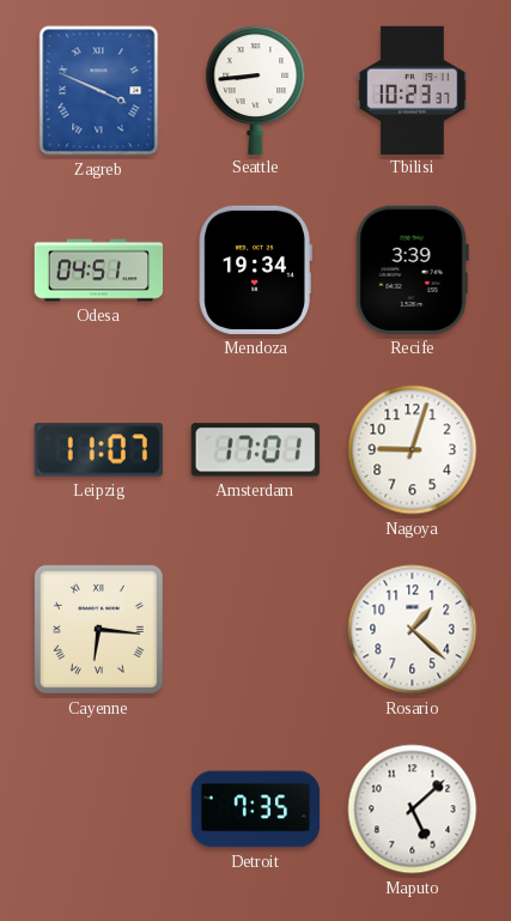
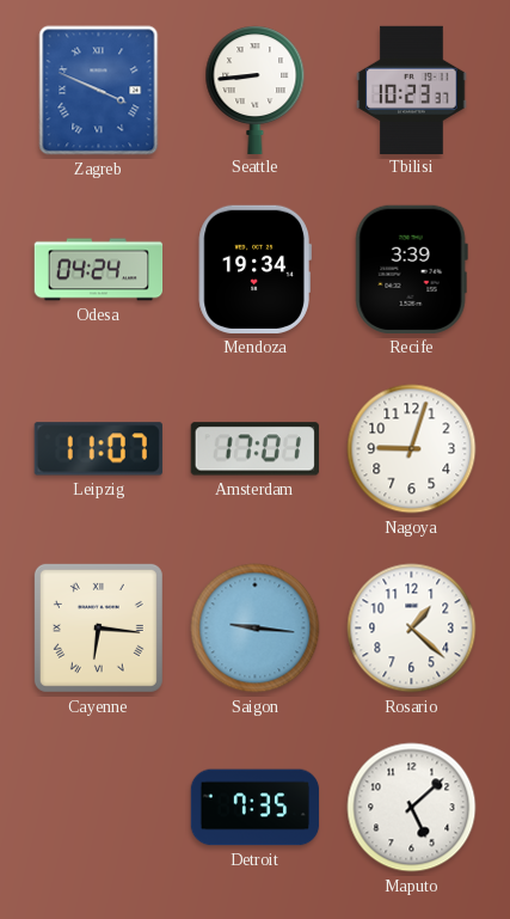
Odesa: 04:51 -> 04:24 (99, 270)
Saigon: none -> 9:16 (256, 629)
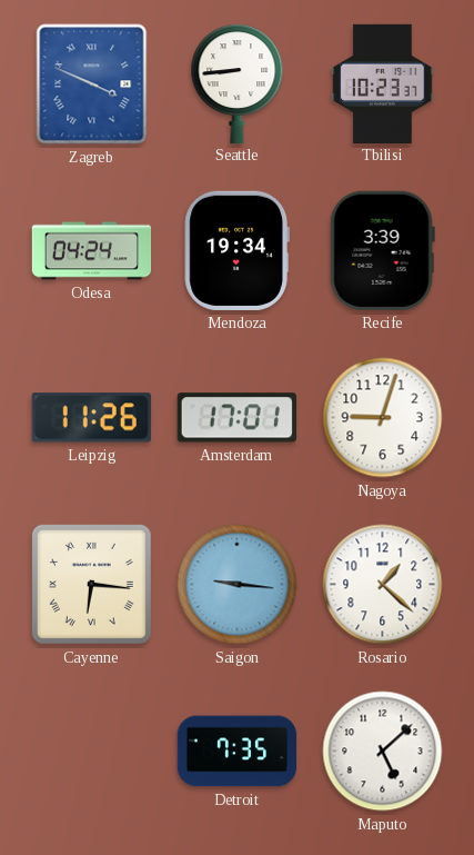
Leipzig: 11:07 -> 11:26 (91, 418)
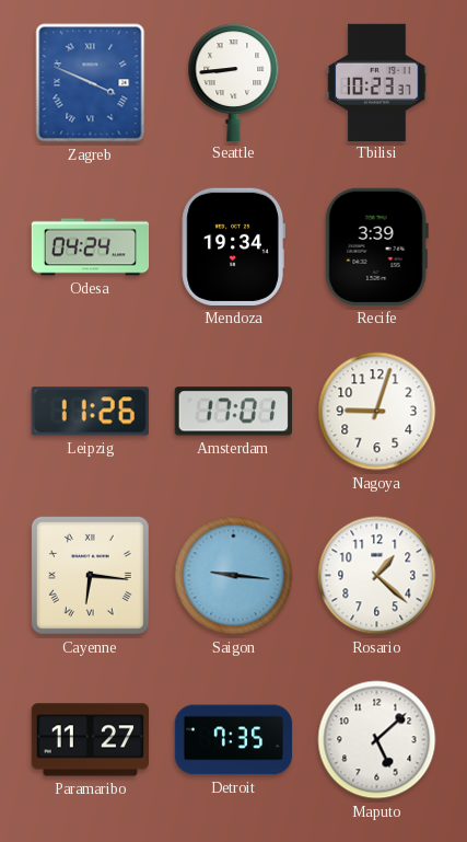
Paramaribo: none -> 11:27 (90, 740)
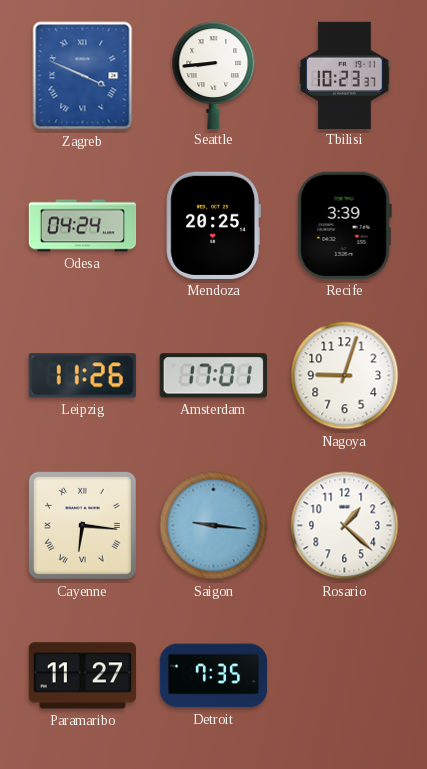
Mendoza: 19:34 -> 20:25 (213, 225)
Maputo: 5:08 -> none (377, 740)
